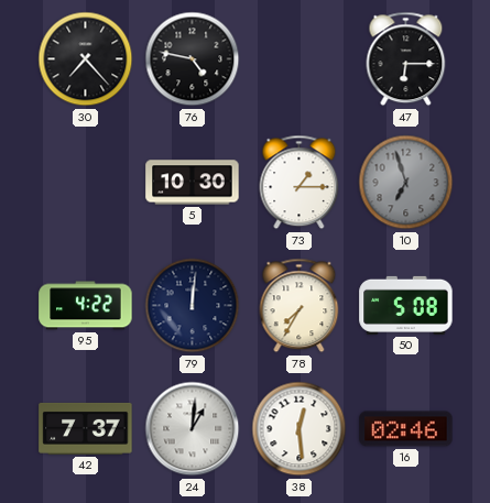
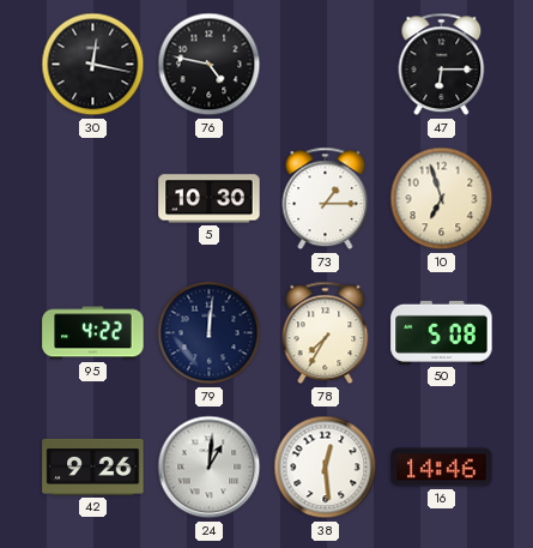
30: 7:23 -> 12:17 (93, 65)
10 dial: grey -> cream (442, 199)
42: 7:37 -> 9:26 (93, 466)
16: 02:46 -> 14:46 (442, 468)
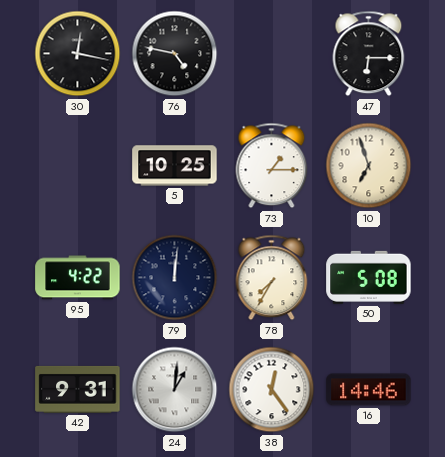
5: 10:30 -> 10:25 (175, 166)
42: 9:26 -> 9:31 (78, 389)
38: 12:29 -> 12:24 (272, 390)
